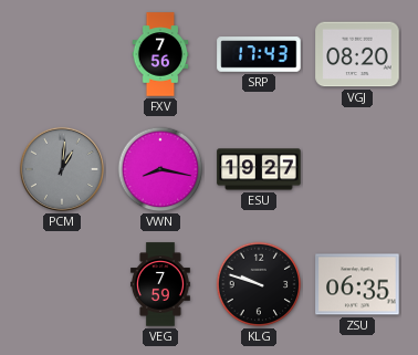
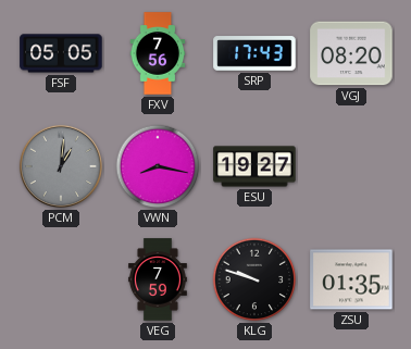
FSF: none -> 05:05 (61, 53)
ZSU: 06:35 -> 01:35 (351, 279)
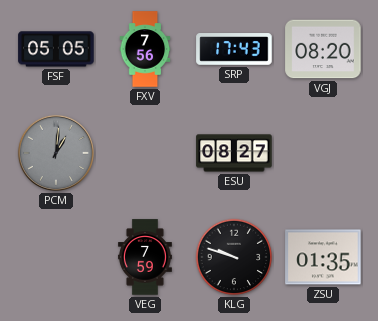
VWN: 8:17 -> none (158, 166)
ESU: 19:27 -> 08:27 (234, 153)
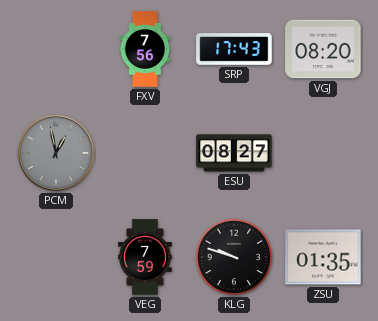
FSF: 05:05 -> none (56, 49)
PCM: 1:01 -> 12:58 (56, 153)
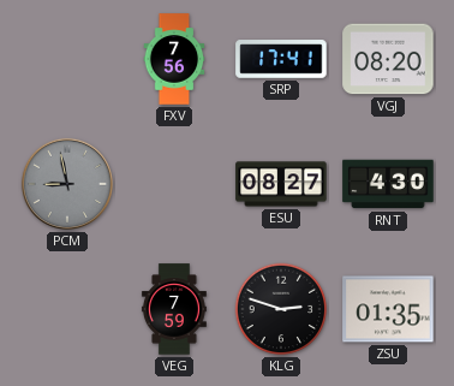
SRP: 17:43 -> 17:41 (281, 59)
PCM: 12:58 -> 8:58 (67, 184)
RNT: none -> 4:30 (388, 184)
KLG: 9:48 -> 2:48 (281, 309)
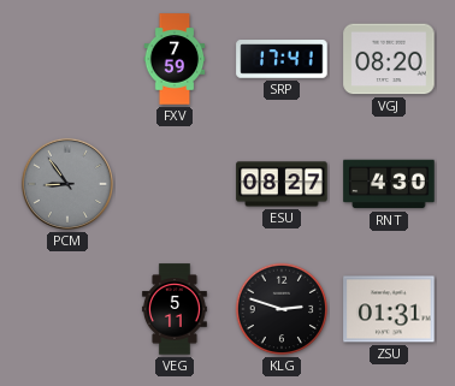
FXV: 7:56 -> 7:59 (175, 59)
PCM: 8:58 -> 8:54 (67, 184)
VEG: 7:59 -> 5:11 (175, 309)
ZSU: 01:35 -> 01:31 (389, 309)
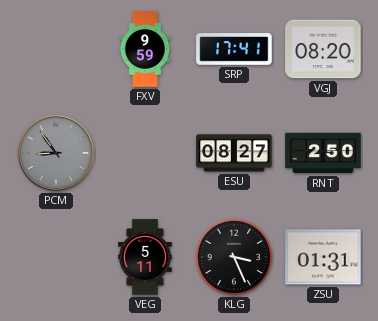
FXV: 7:59 -> 9:59 (145, 49)
RNT: 4:30 -> 2:50 (323, 153)
KLG: 2:48 -> 3:26 (234, 257)
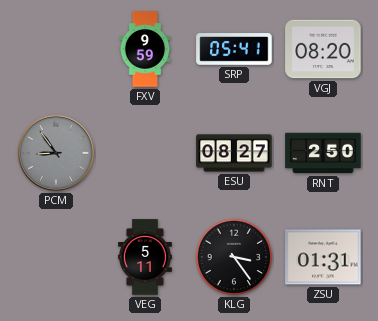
SRP: 17:41 -> 05:41 (234, 49)
KLG: 3:26 -> 3:24 (234, 257)
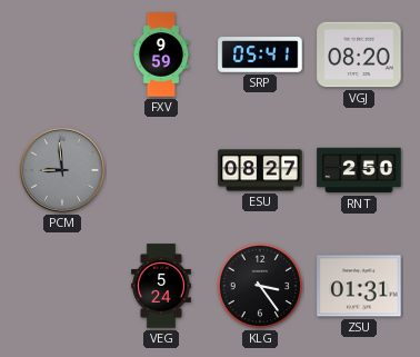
PCM: 8:54 -> 8:59 (62, 170)
VEG: 5:11 -> 5:24 (161, 286)
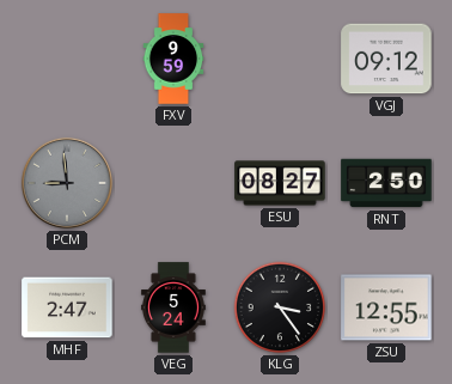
SRP: 05:41 -> none (260, 54)
VGJ: 08:20 -> 09:12 (386, 59)
MHF: none -> 2:47 (67, 307)
ZSU: 01:31 -> 12:55 (386, 307)
